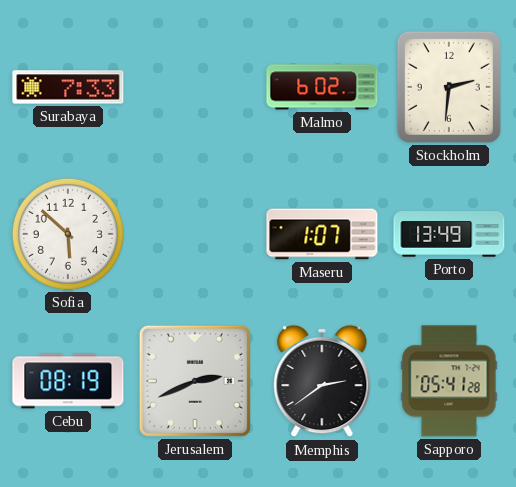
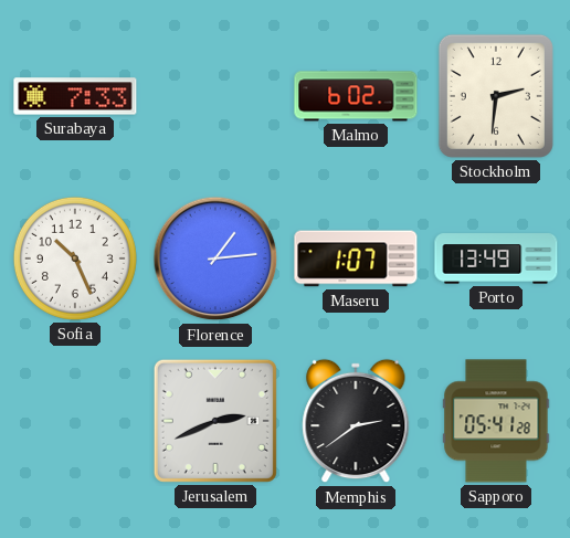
Sofia: 5:52 -> 10:26 (75, 259)
Florence: none -> 1:14 (215, 259)
Cebu: 08:19 -> none (68, 381)
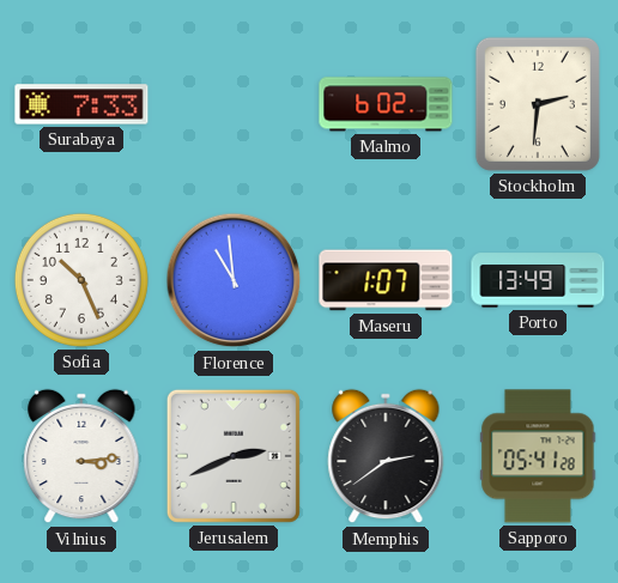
Florence: 1:14 -> 10:59 (234, 280)
Vilnius: none -> 3:14 (81, 456)
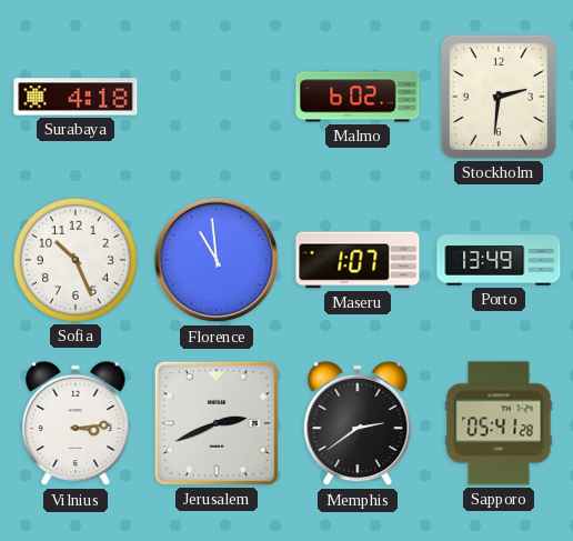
Surabaya: 7:33 -> 4:18 (76, 97)
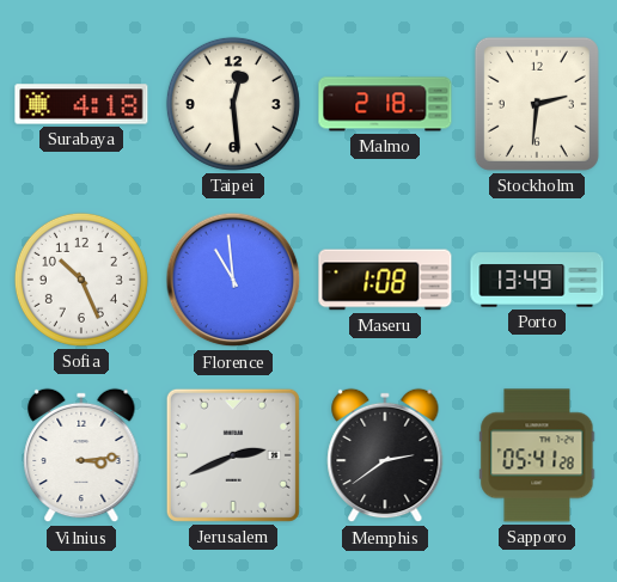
Taipei: none -> 12:29 (233, 104)
Malmo: 6:02 -> 2:18 (385, 104)
Maseru: 1:07 -> 1:08 (385, 280)
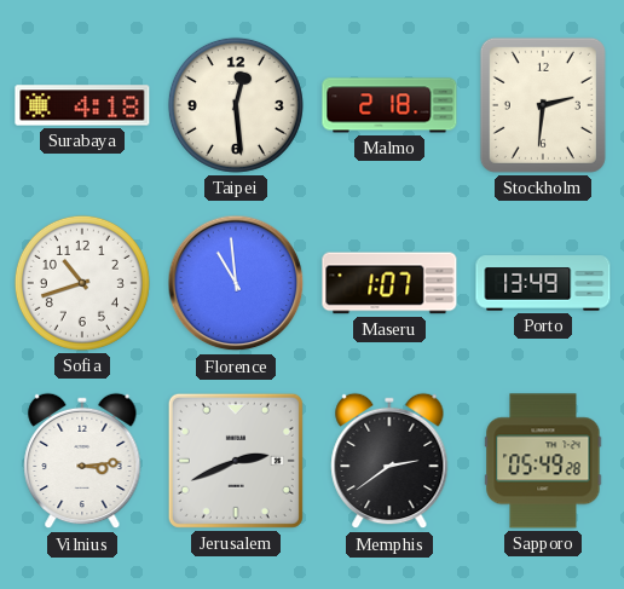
Sofia: 10:26 -> 10:42 (82, 283)
Maseru: 1:08 -> 1:07 (389, 283)
Sapporo: 05:41 -> 05:49 (543, 461)
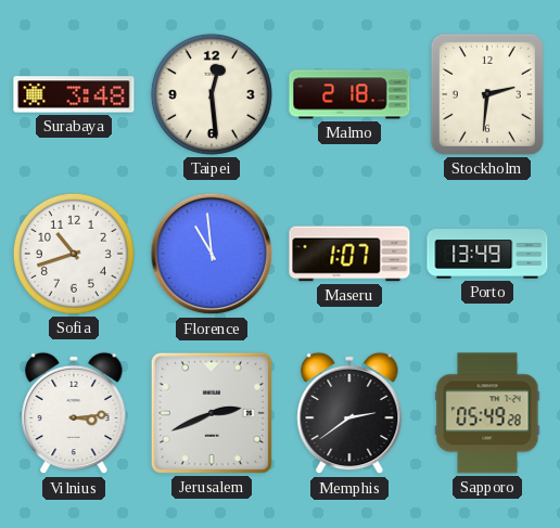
Surabaya: 4:18 -> 3:48 (74, 94)
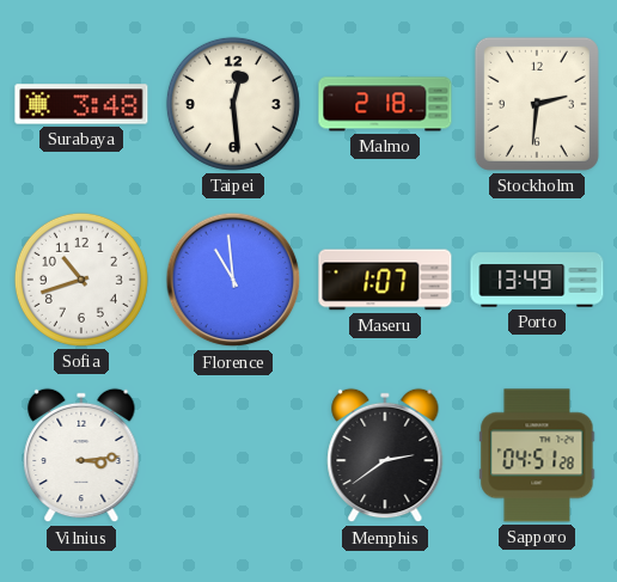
Jerusalem: 2:41 -> none (212, 413)
Sapporo: 05:49 -> 04:51 (537, 455)
